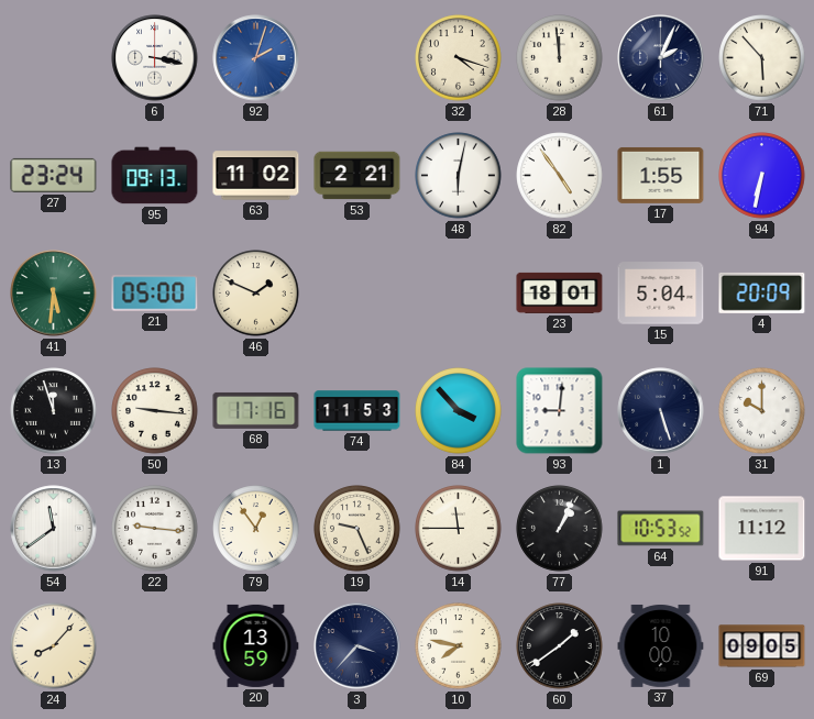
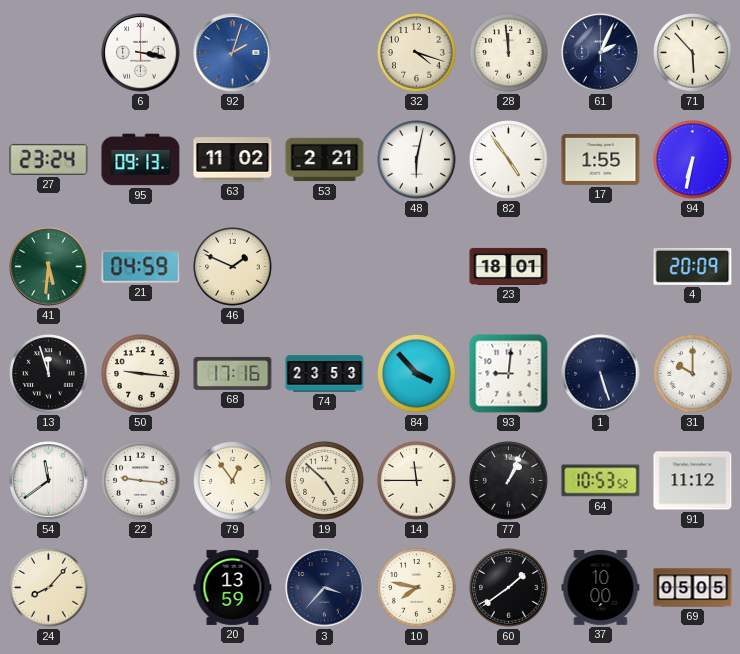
21: 05:00 -> 04:59 (141, 267)
15: 5:04 -> none (661, 294)
74: 11:53 -> 23:53 (325, 374)
19: 9:26 -> 4:52 (325, 481)
69: 09:05 -> 05:05 (693, 588)
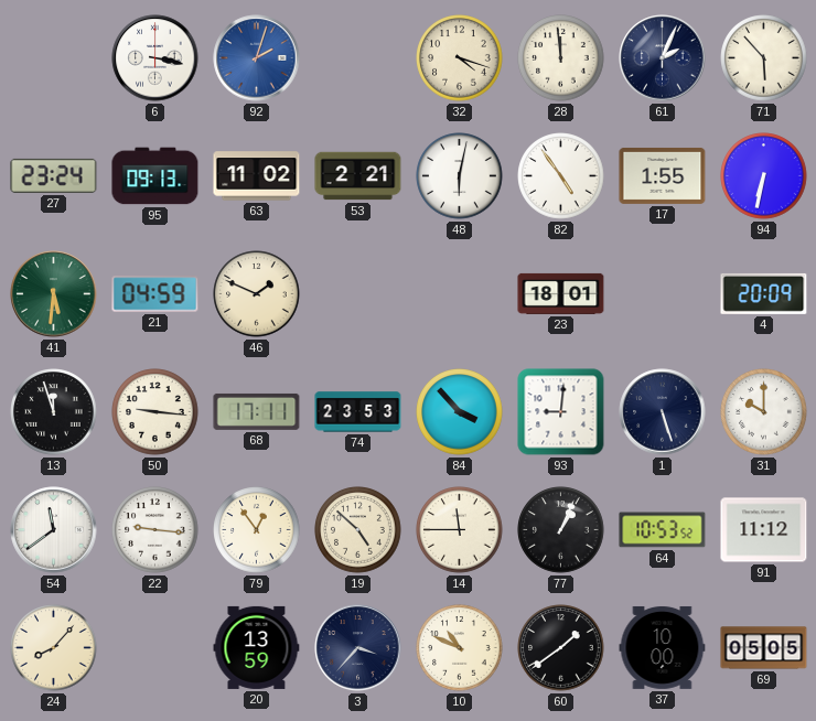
68: 17:16 -> 17:11 (257, 411)
10: 7:47 -> 10:49 (460, 648)
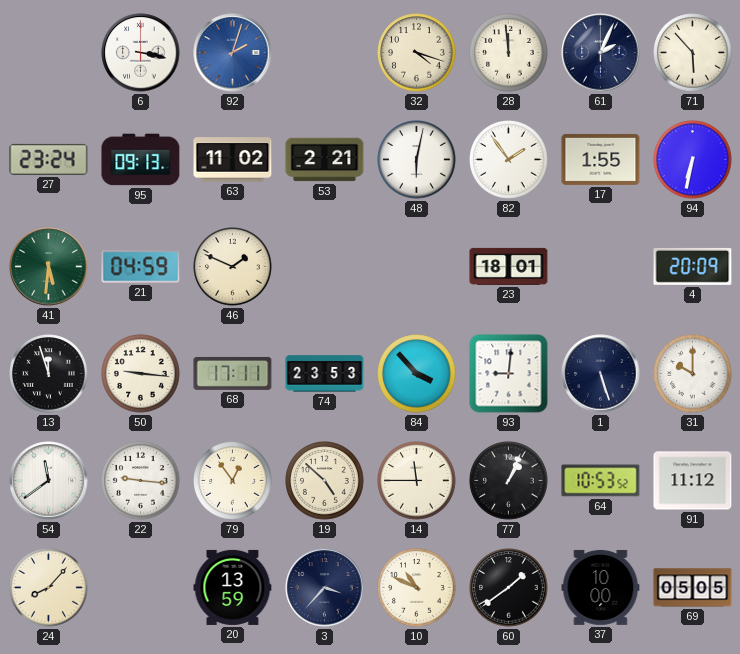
82: 4:54 -> 1:54 (509, 160)
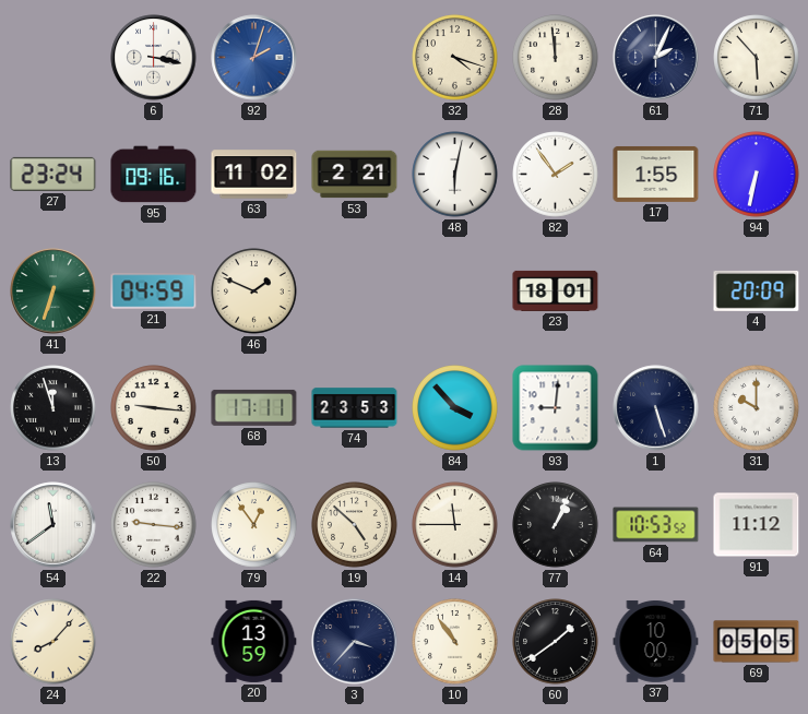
95: 09:13 -> 09:16 (154, 175)
41: 5:31 -> 6:33 (54, 291)
10: 10:49 -> 10:54 (455, 642)
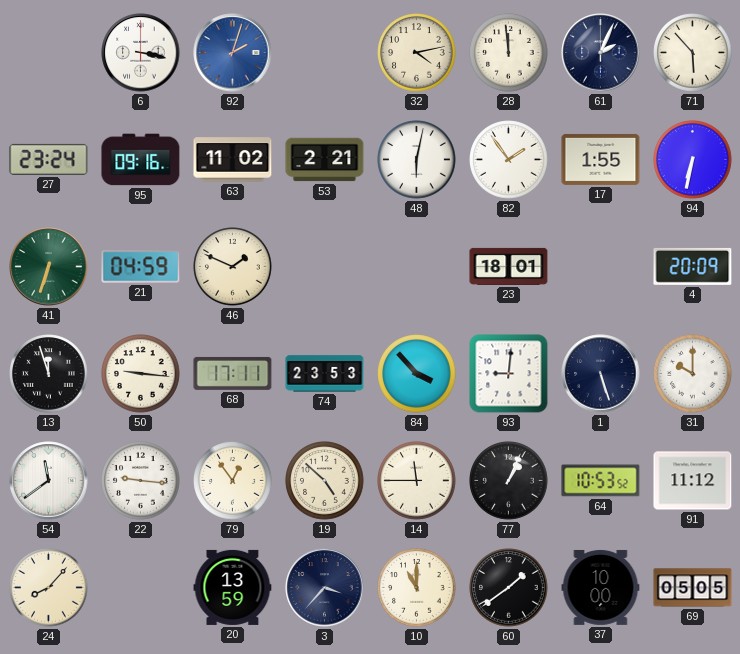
32: 4:18 -> 4:13 (417, 53)
10: 10:54 -> 11:00 (417, 588)
